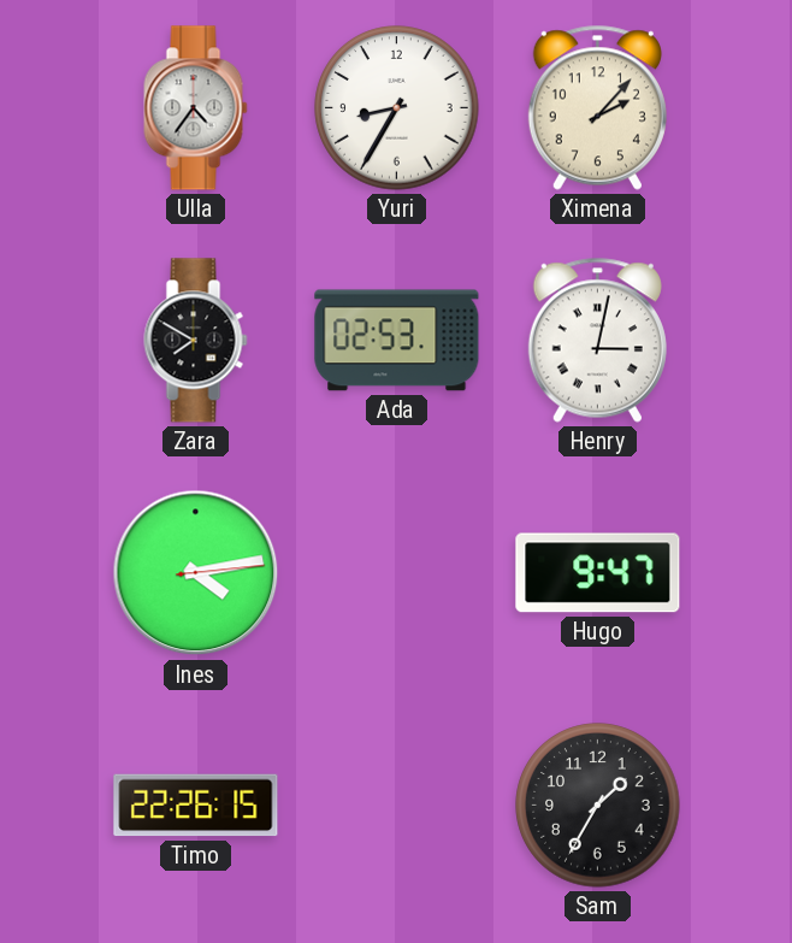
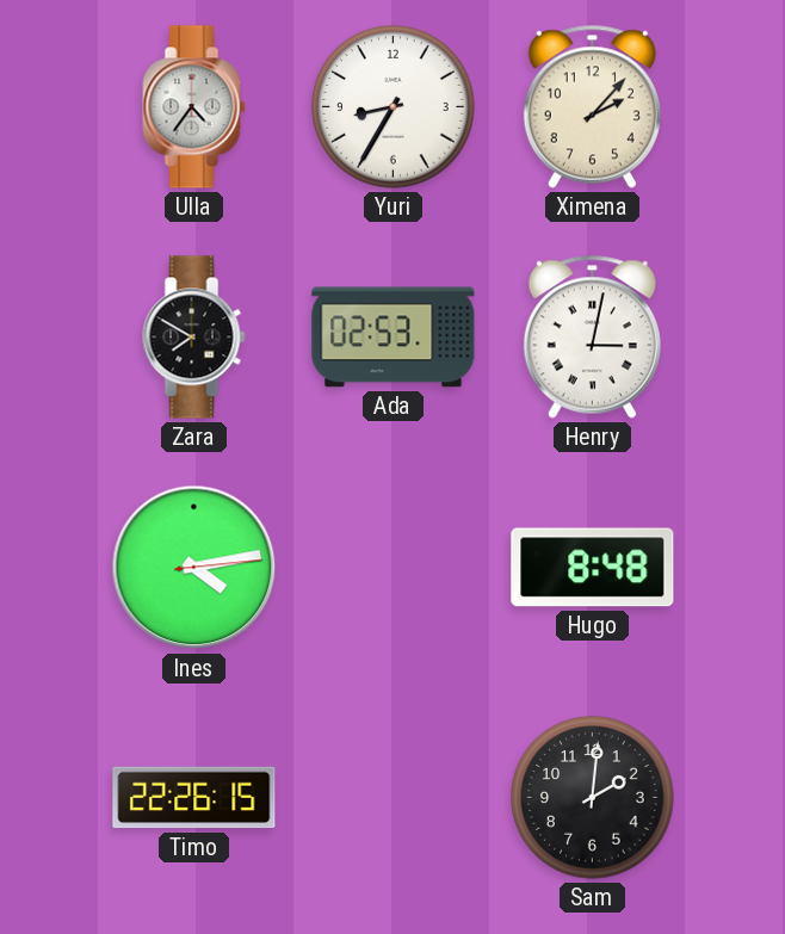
Hugo: 9:47 -> 8:48 (593, 568)
Sam: 1:35 -> 2:01 (593, 798)
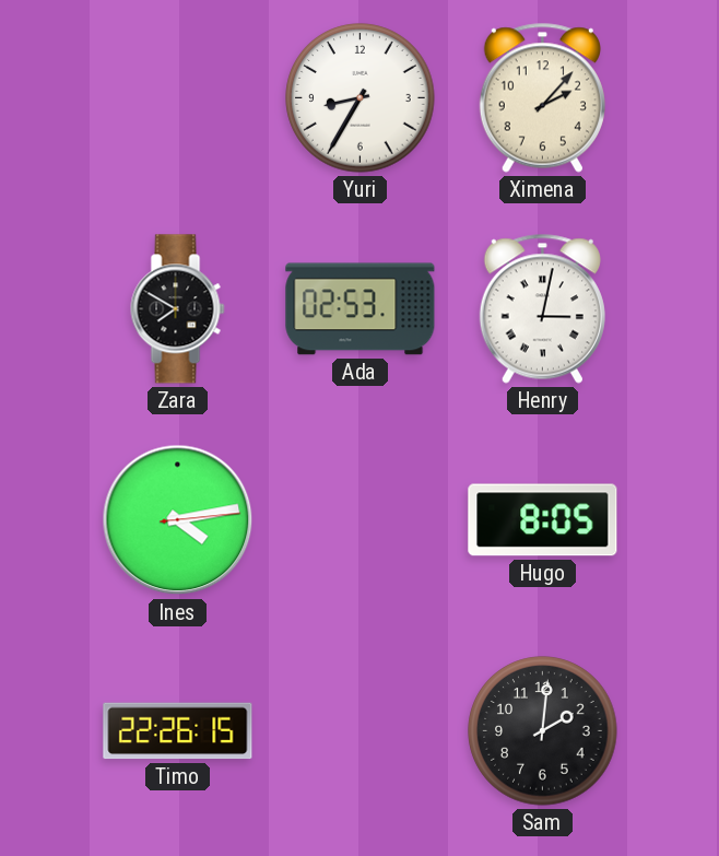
Ulla: 4:36 -> none (194, 107)
Hugo: 8:48 -> 8:05 (543, 520)
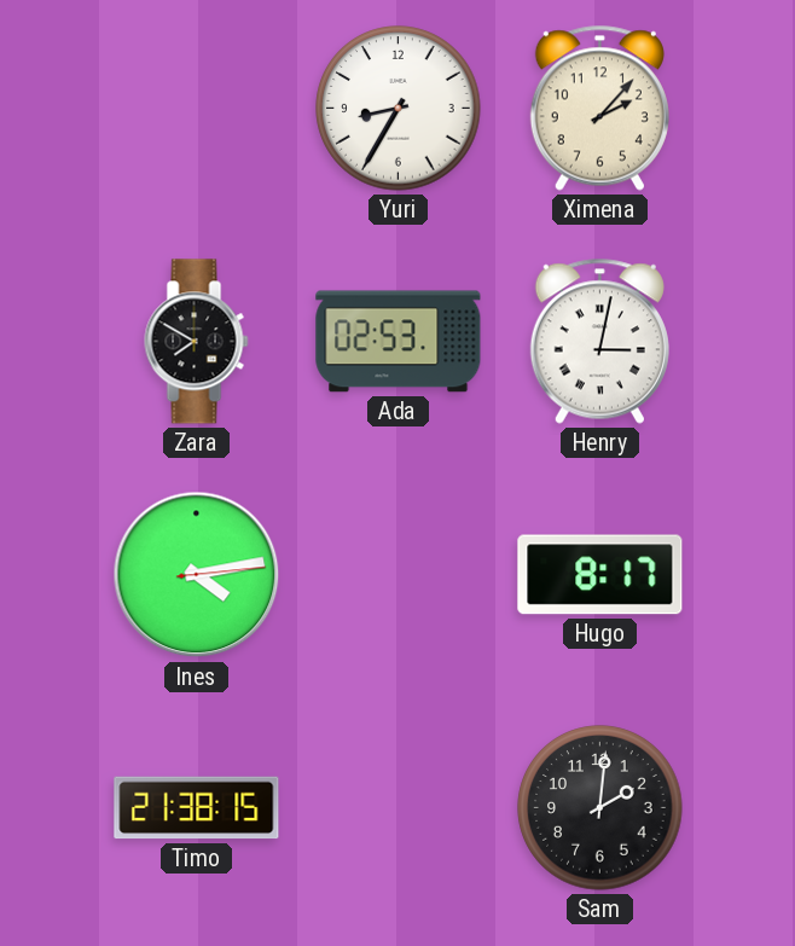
Hugo: 8:05 -> 8:17 (600, 575)
Timo: 22:26 -> 21:38 (197, 808)
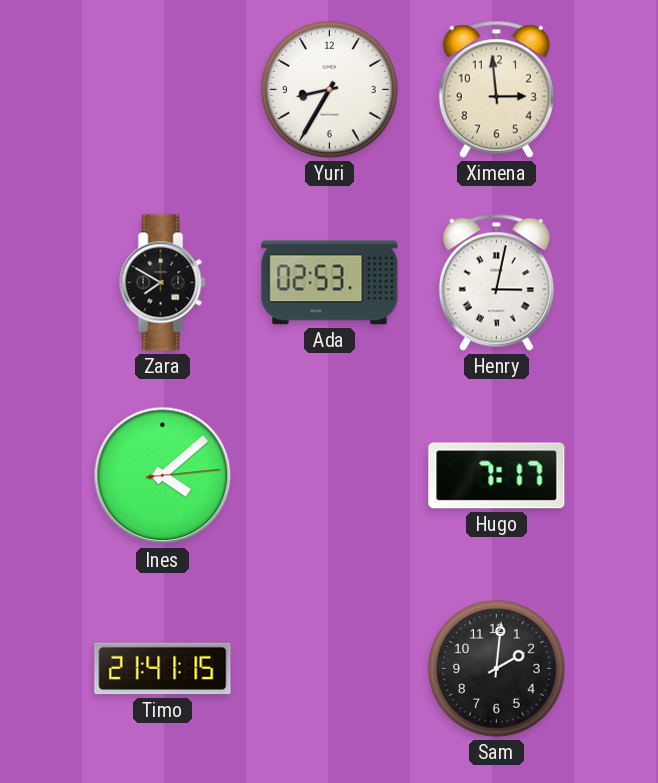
Ximena: 2:07 -> 2:59 (496, 89)
Ines: 4:13 -> 4:08 (163, 476)
Hugo: 8:17 -> 7:17 (497, 476)
Timo: 21:38 -> 21:41 (163, 669)
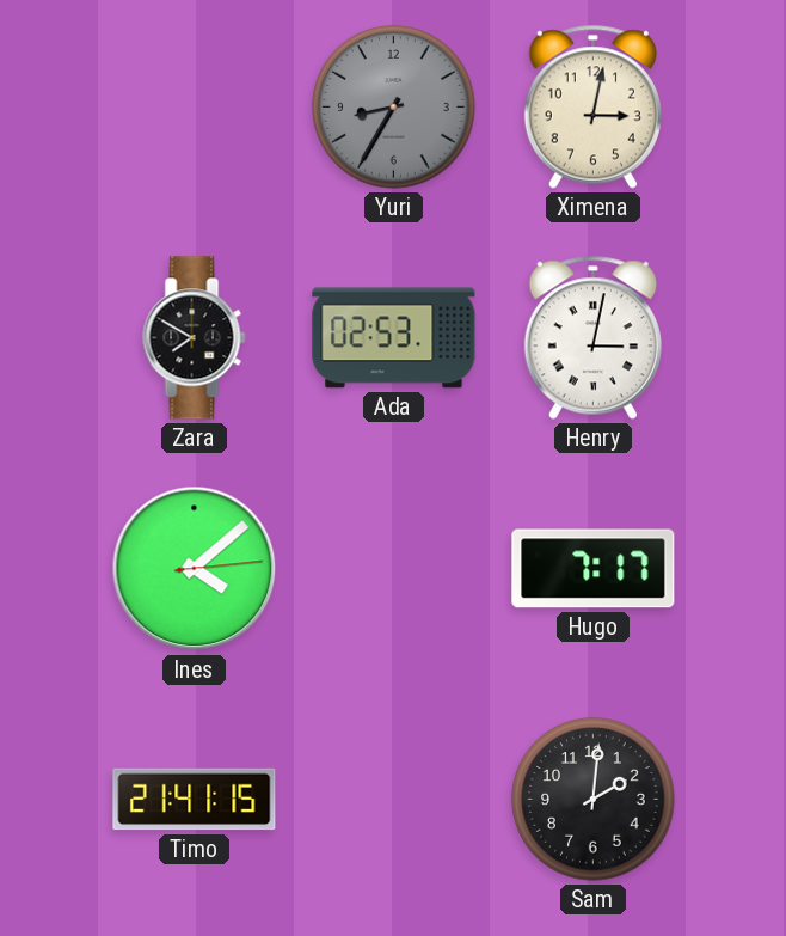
Yuri dial: white -> grey (394, 108)
Ximena: 2:59 -> 3:02 (592, 106)
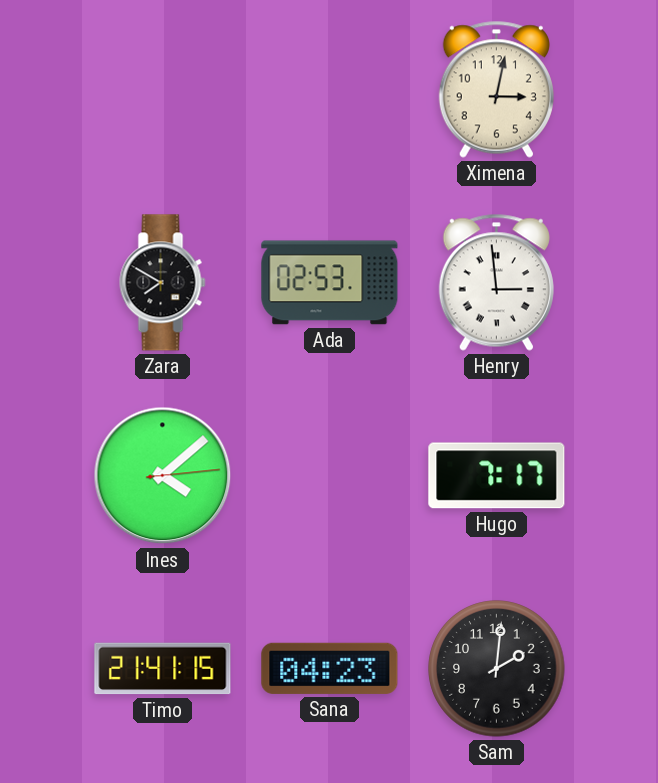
Yuri: 8:35 -> none (394, 108)
Henry: 3:02 -> 2:59 (496, 282)
Sana: none -> 04:23 (330, 668)
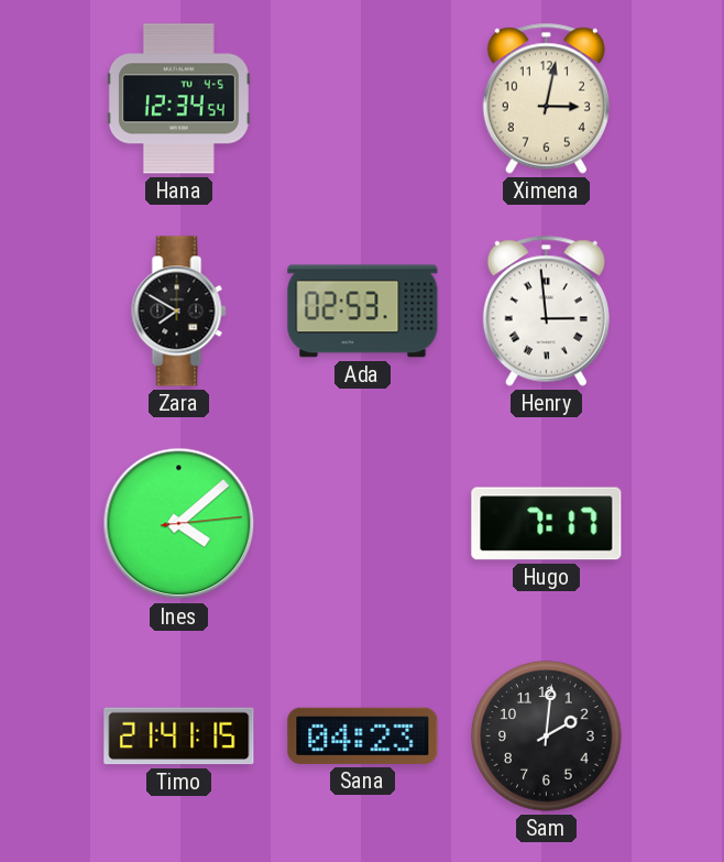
Hana: none -> 12:34 (178, 99)
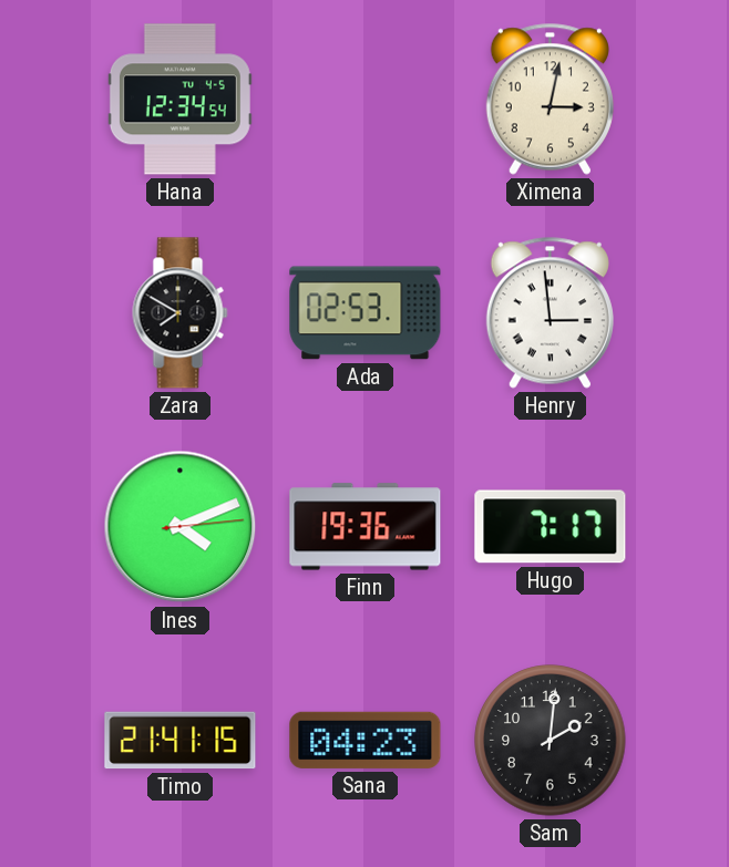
Ines: 4:08 -> 4:11 (181, 527)
Finn: none -> 19:36 (366, 527)
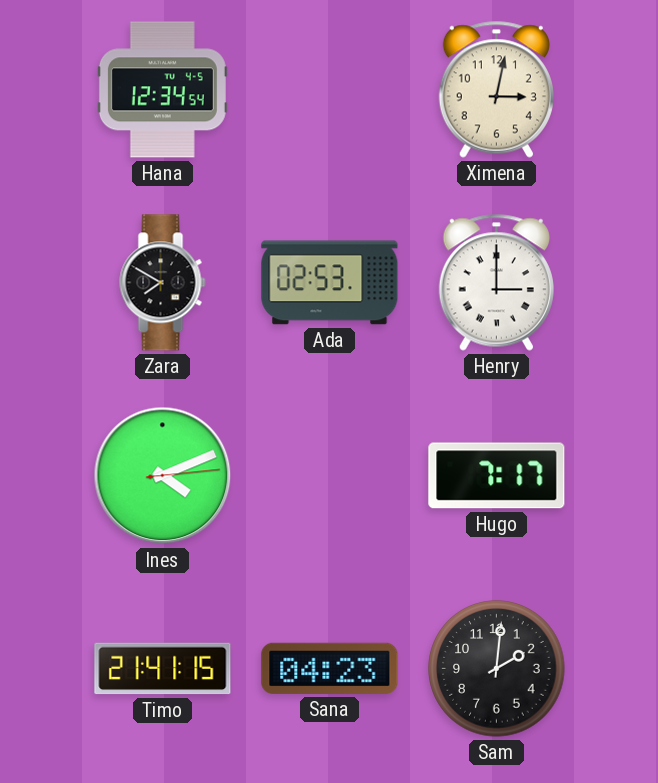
Henry: 2:59 -> 3:00 (496, 282)
Finn: 19:36 -> none (366, 527)
